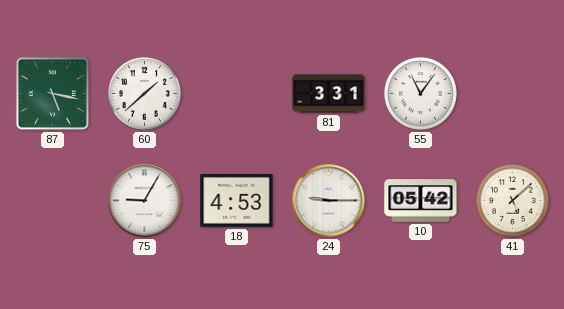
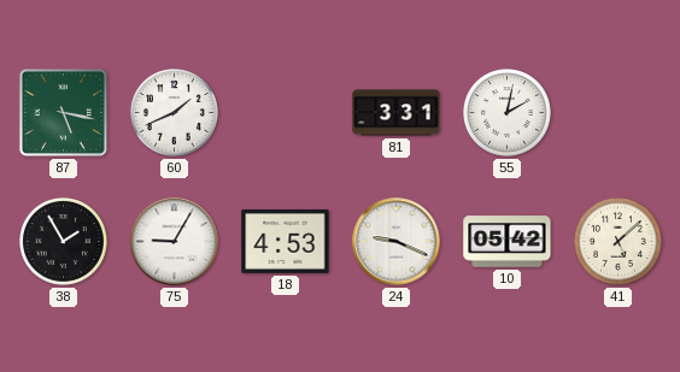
60: 1:38 -> 1:41 (175, 113)
55: 11:06 -> 2:02 (508, 113)
38: none -> 1:55 (64, 242)
24: 9:15 -> 9:19 (397, 242)
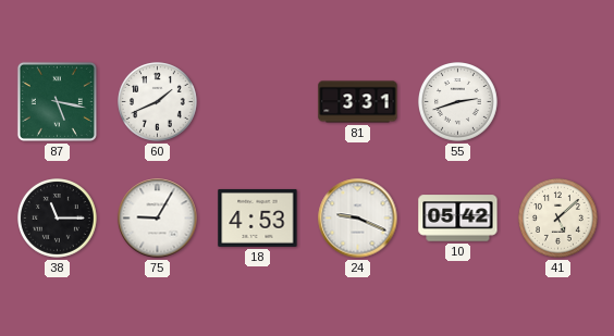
55: 2:02 -> 2:42 (458, 102)
38: 1:55 -> 11:15 (58, 219)
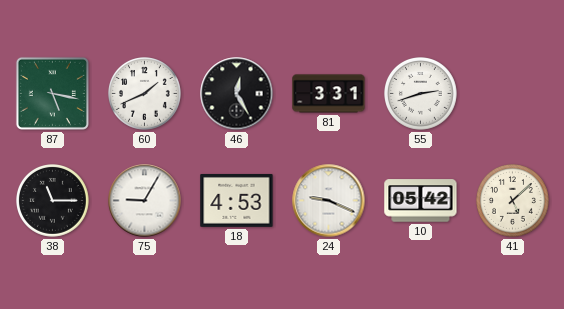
46: none -> 12:25 (237, 94)
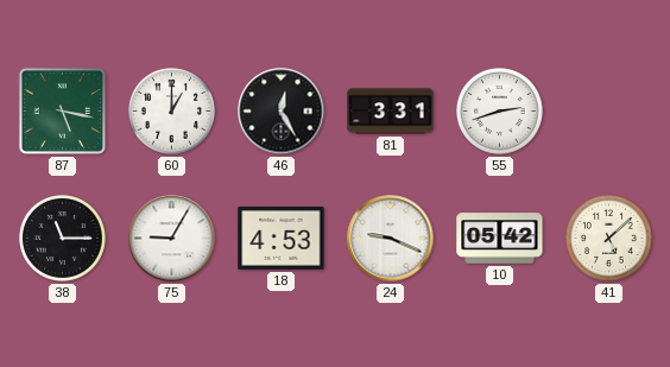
60: 1:41 -> 1:00 (172, 112)
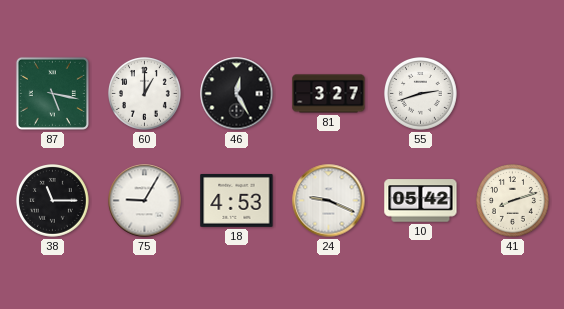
81: 3:31 -> 3:27 (329, 94)
41: 5:08 -> 8:12 (513, 201)
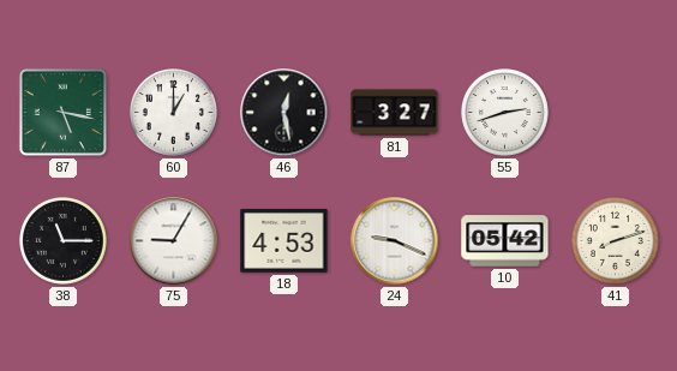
46: 12:25 -> 12:28 (284, 113)
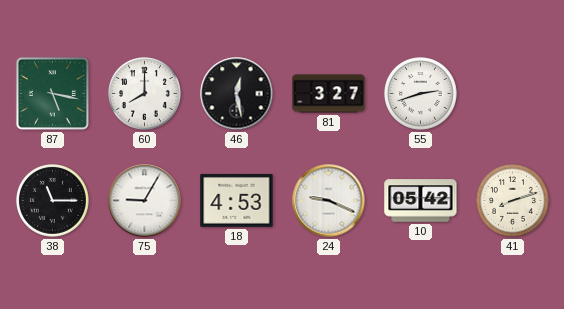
60: 1:00 -> 8:00 (145, 94)
